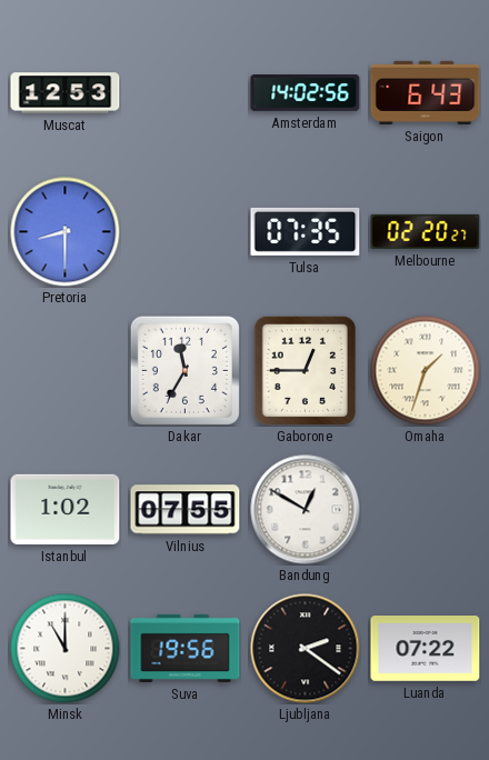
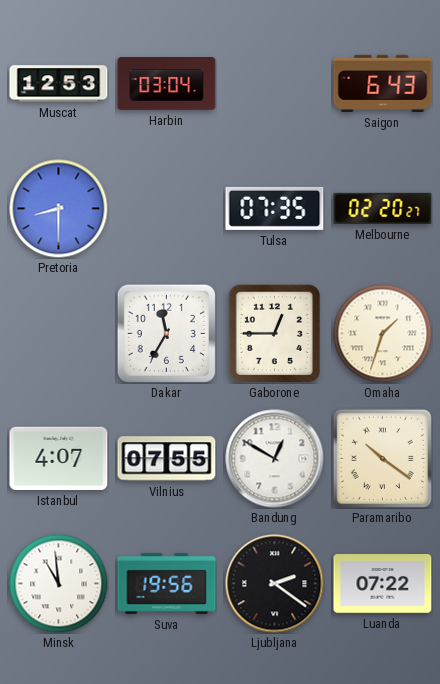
Harbin: none -> 03:04 (167, 84)
Amsterdam: 14:02 -> none (306, 93)
Istanbul: 1:02 -> 4:07 (59, 458)
Paramaribo: none -> 10:21 (382, 458)
Minsk: 11:00 -> 10:59 (59, 584)
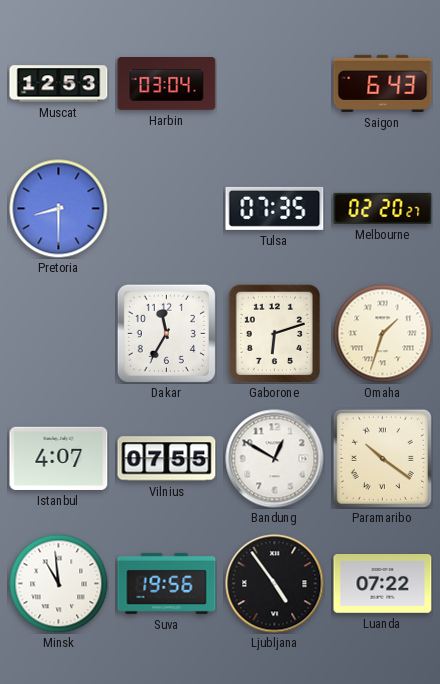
Gaborone: 12:45 -> 6:12 (274, 333)
Ljubljana: 2:21 -> 4:54 (275, 584)
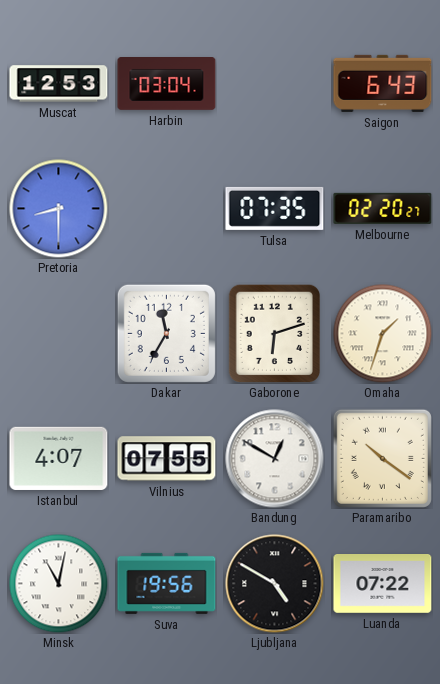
Minsk: 10:59 -> 11:02 (59, 584)
Ljubljana: 4:54 -> 4:50 (275, 584)
